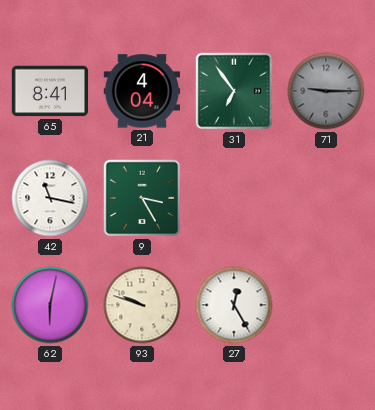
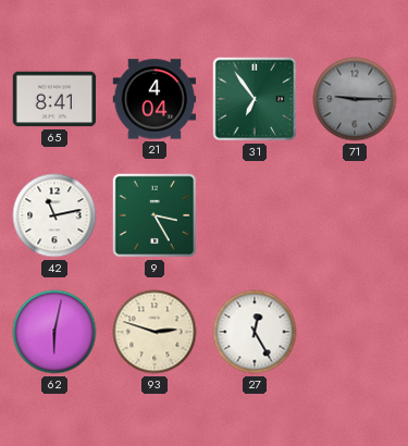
42: 11:17 -> 11:13 (54, 215)
93: 9:48 -> 2:48 (154, 332)
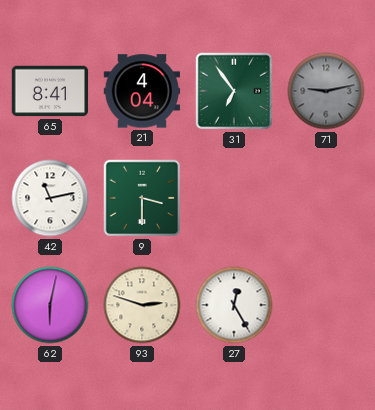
71: 9:15 -> 9:13 (326, 91)
9: 3:25 -> 3:30 (142, 198)
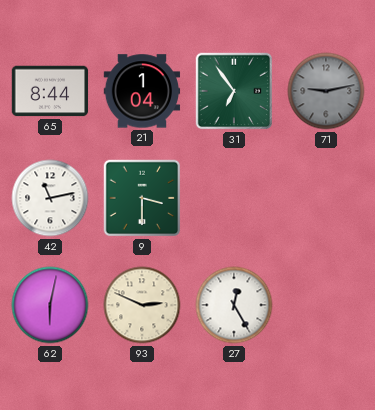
65: 8:41 -> 8:44 (50, 91)
21: 4:04 -> 1:04 (142, 91)
93: 2:48 -> 2:49 (142, 305)
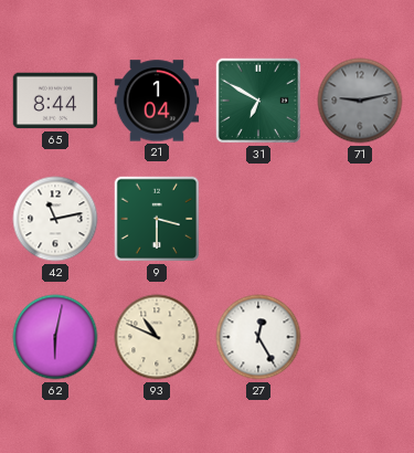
31: 6:54 -> 6:50 (258, 101)
93: 2:49 -> 10:49 (157, 337)
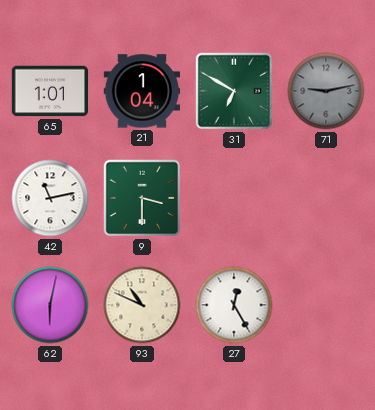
65: 8:44 -> 1:01 (50, 91)
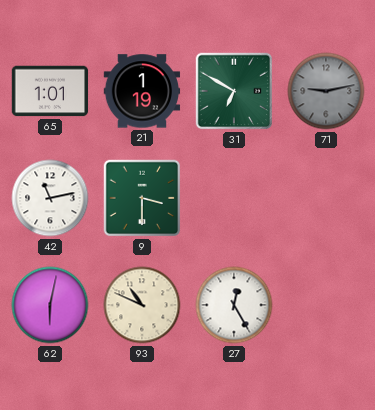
21: 1:04 -> 1:19 (142, 91)
